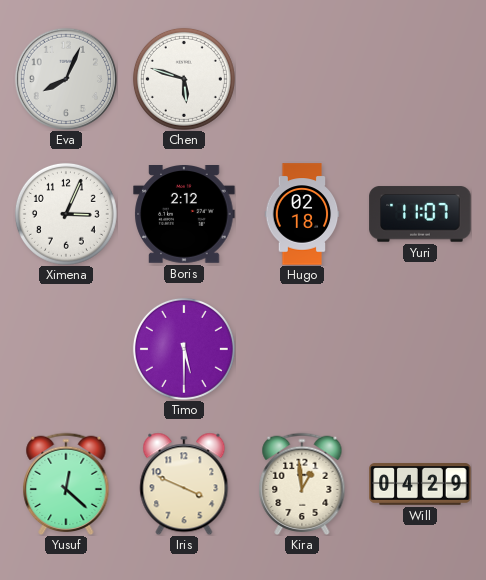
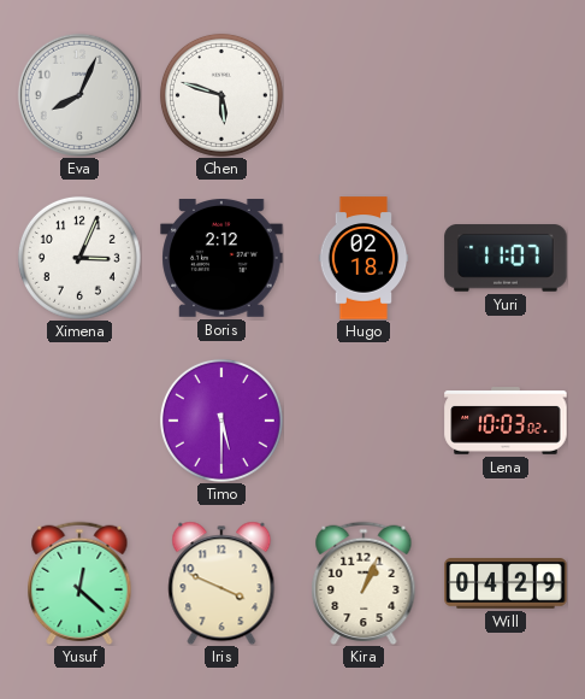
Lena: none -> 10:03 (506, 422)
Kira: 12:59 -> 1:04 (364, 582)
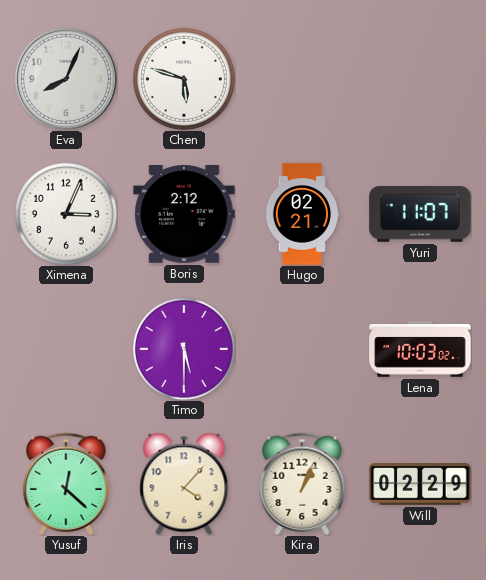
Hugo: 02:18 -> 02:21 (302, 214)
Iris: 3:49 -> 4:07 (184, 484)
Will: 04:29 -> 02:29 (420, 484)
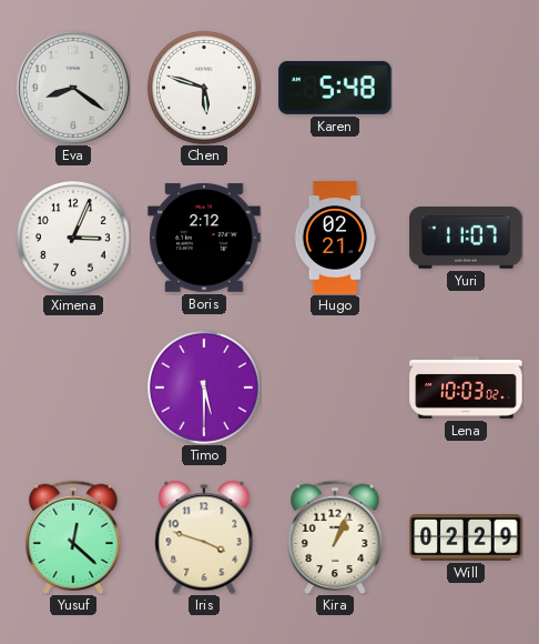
Eva: 8:04 -> 8:21 (72, 87)
Karen: none -> 5:48 (335, 88)
Iris: 4:07 -> 3:48 (204, 537)
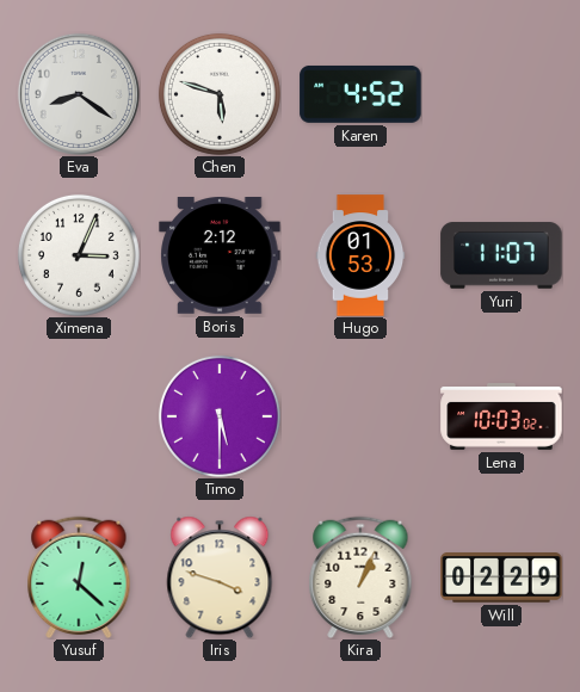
Karen: 5:48 -> 4:52 (360, 94)
Hugo: 02:21 -> 01:53 (360, 255)
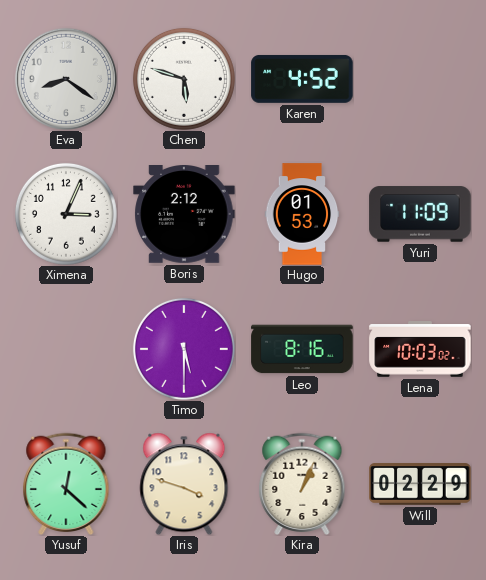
Yuri: 11:07 -> 11:09 (420, 214)
Leo: none -> 8:16 (302, 349)
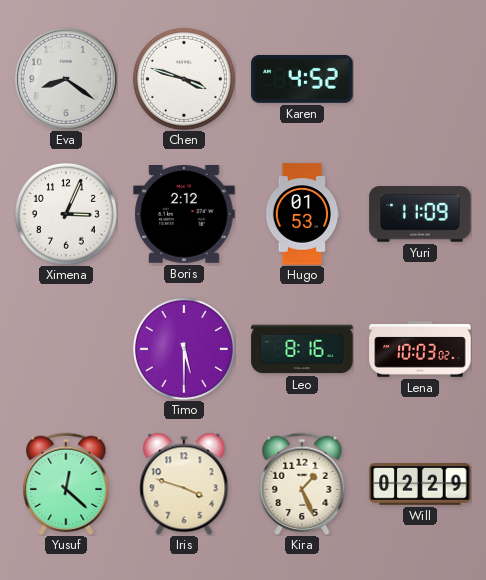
Chen: 5:48 -> 3:48 (184, 79)
Kira: 1:04 -> 1:26 (302, 483)
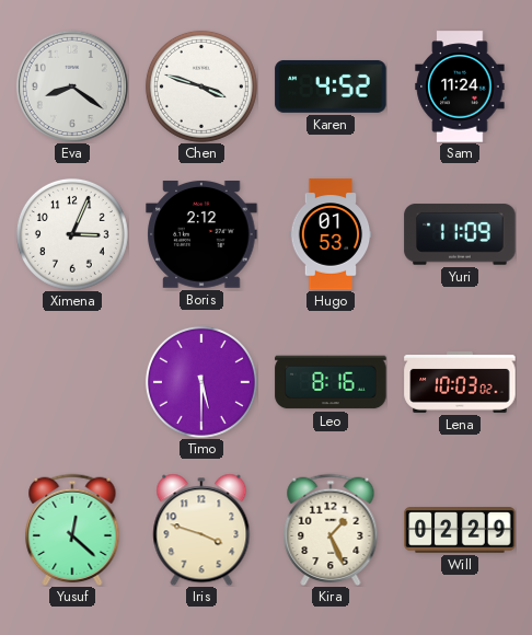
Sam: none -> 11:24 (460, 86)
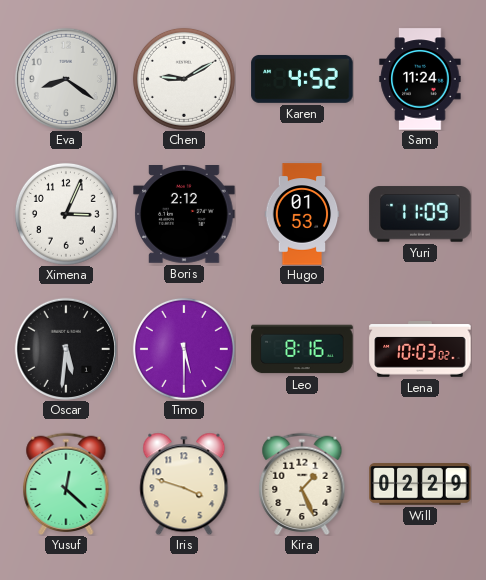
Chen: 3:48 -> 9:10 (184, 79)
Oscar: none -> 5:31 (65, 348)
